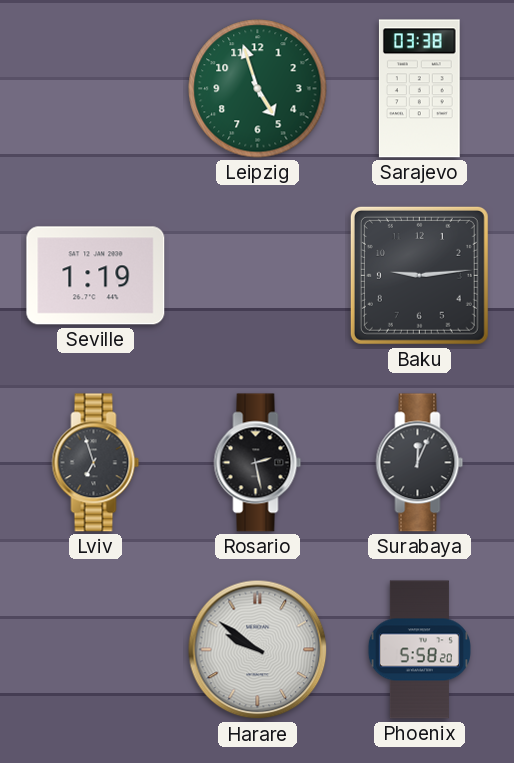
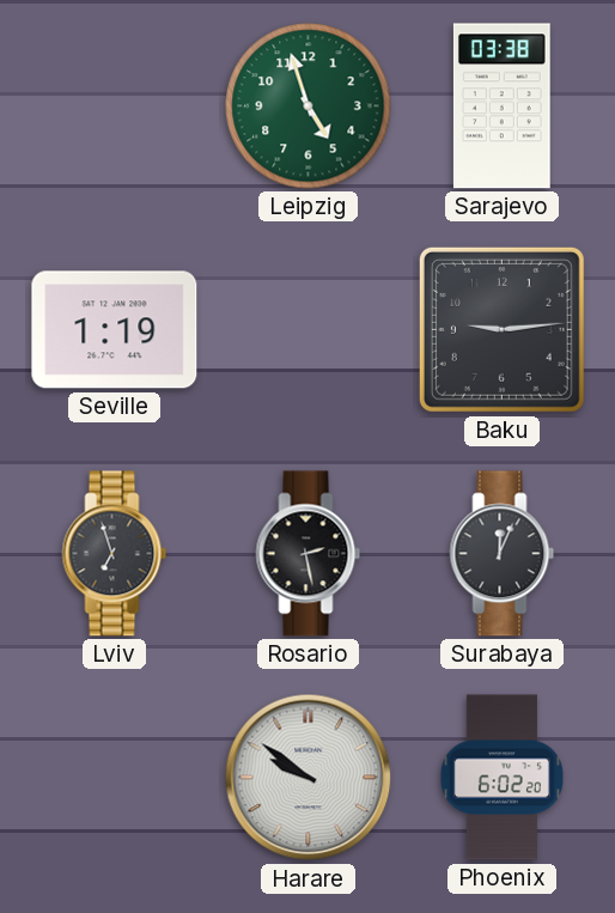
Phoenix: 5:58 -> 6:02 (501, 778)
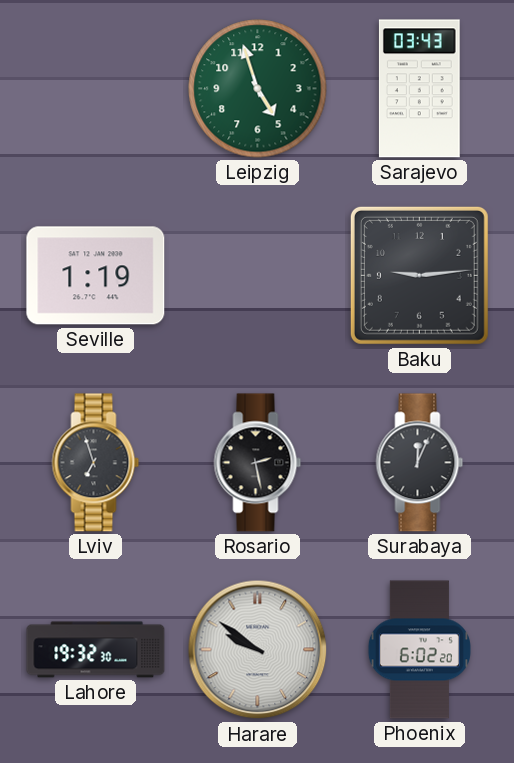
Sarajevo: 03:38 -> 03:43 (419, 89)
Lahore: none -> 19:32 (96, 650)
